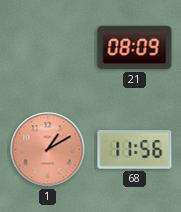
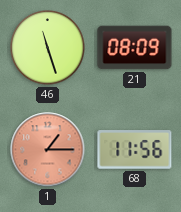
46: none -> 11:27 (48, 48)
1: 1:10 -> 1:15 (48, 150)
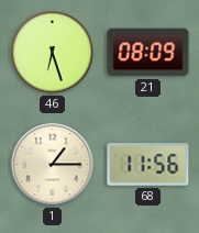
46: 11:27 -> 6:27 (53, 53)
1 dial: salmon -> cream (53, 165)
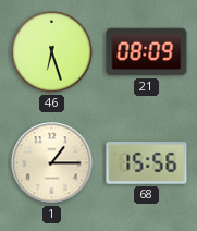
68: 11:56 -> 15:56 (147, 163)
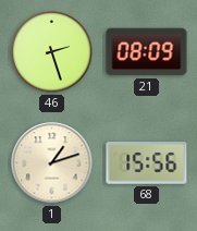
46: 6:27 -> 2:27 (52, 52)
1: 1:15 -> 1:12 (52, 163)
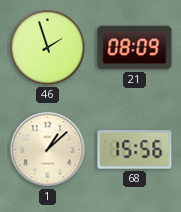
46: 2:27 -> 1:57 (48, 48)
1: 1:12 -> 1:08 (48, 150)
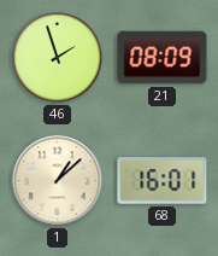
68: 15:56 -> 16:01 (163, 181)
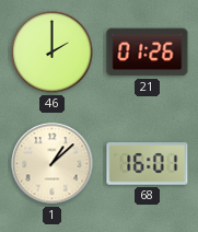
46: 1:57 -> 2:00 (53, 53)
21: 08:09 -> 01:26 (148, 53)
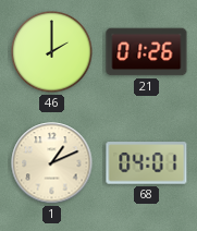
1: 1:08 -> 1:11 (52, 163)
68: 16:01 -> 04:01 (147, 163)
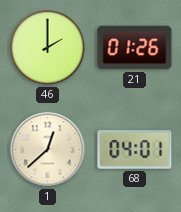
1: 1:11 -> 12:38 (48, 150)
